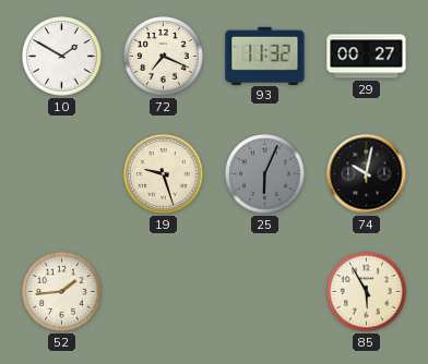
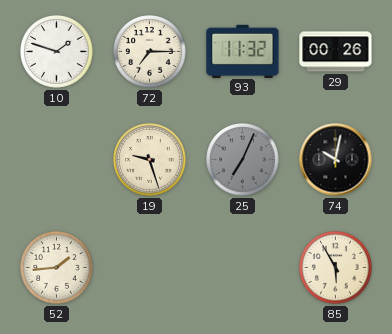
10: 1:50 -> 1:48 (57, 52)
72: 7:19 -> 7:15 (150, 52)
29: 00:27 -> 00:26 (336, 52)
25: 6:04 -> 7:04 (243, 160)
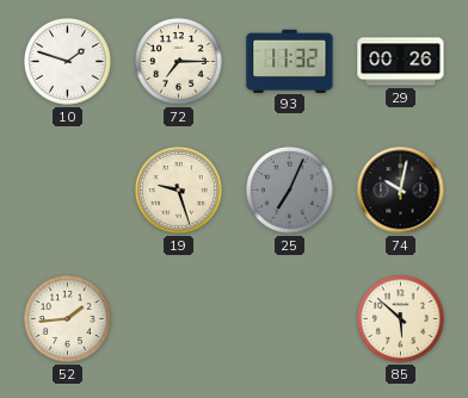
85: 5:55 -> 5:52 (401, 319)
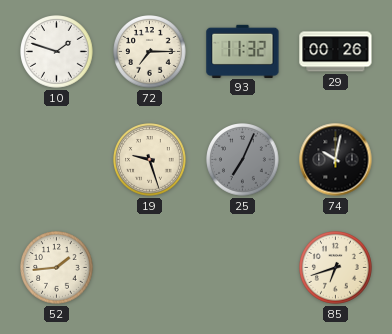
85: 5:52 -> 6:42 (336, 268)
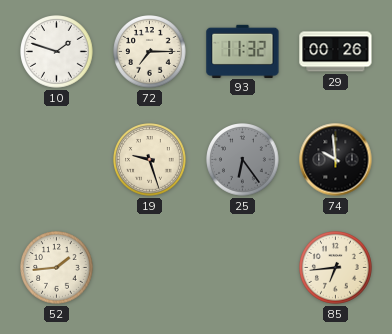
25: 7:04 -> 6:24 (243, 160)
74: 10:02 -> 9:59 (336, 160)
85: 6:42 -> 6:44 (336, 268)
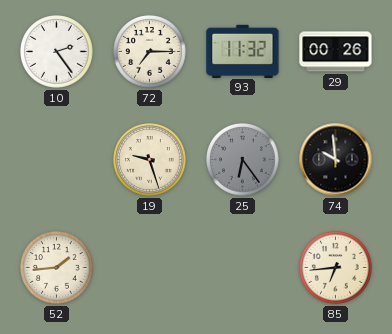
10: 1:48 -> 2:24 (57, 52)
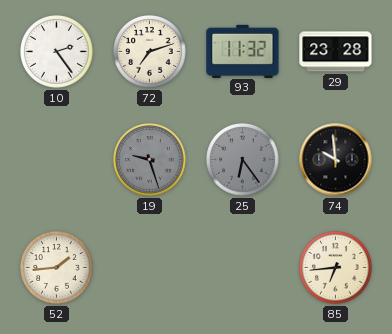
72: 7:15 -> 7:12 (150, 52)
29: 00:26 -> 23:28 (336, 52)
19 dial: cream -> grey (150, 160)
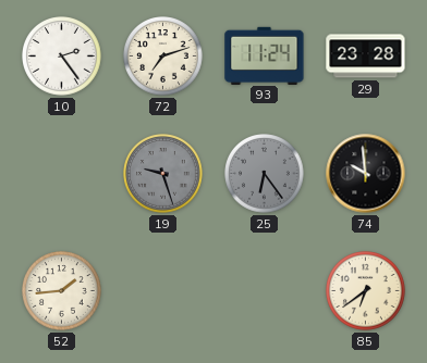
93: 11:32 -> 11:24 (265, 55)
85: 6:44 -> 6:39 (366, 291)
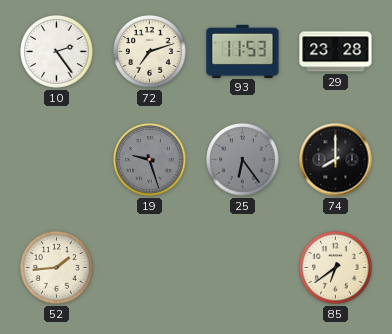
93: 11:24 -> 11:53 (243, 51)
74: 9:59 -> 8:00 (336, 160)
